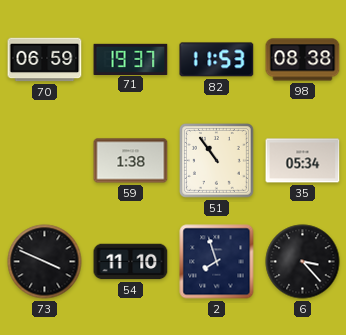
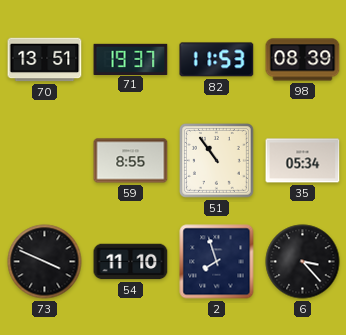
70: 06:59 -> 13:51 (45, 60)
98: 08:38 -> 08:39 (303, 60)
59: 1:38 -> 8:55 (131, 161)
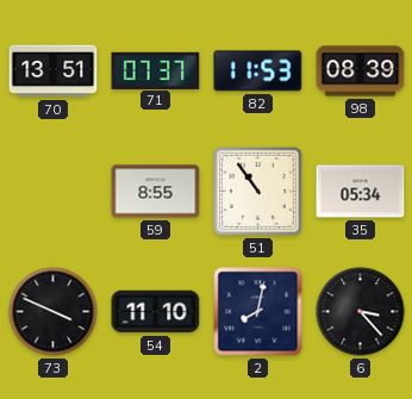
71: 19:37 -> 07:37 (156, 70)
2: 7:57 -> 8:02 (258, 312)
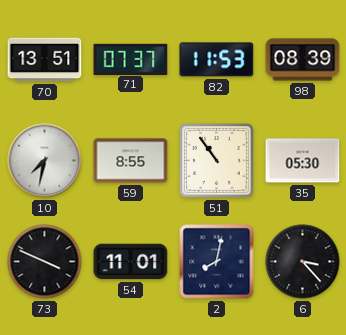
10: none -> 7:32 (45, 161)
35: 05:34 -> 05:30 (303, 161)
54: 11:10 -> 11:01 (131, 262)
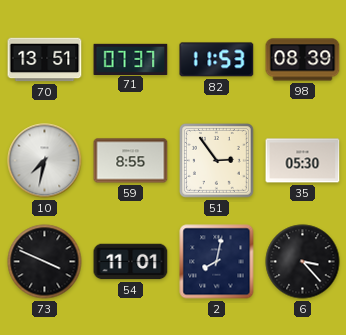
51: 10:54 -> 2:54 (217, 161)
